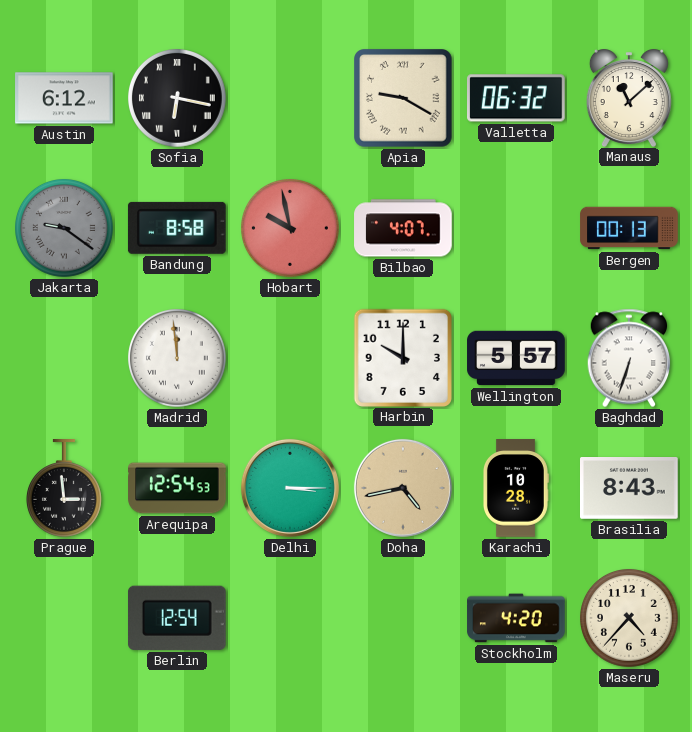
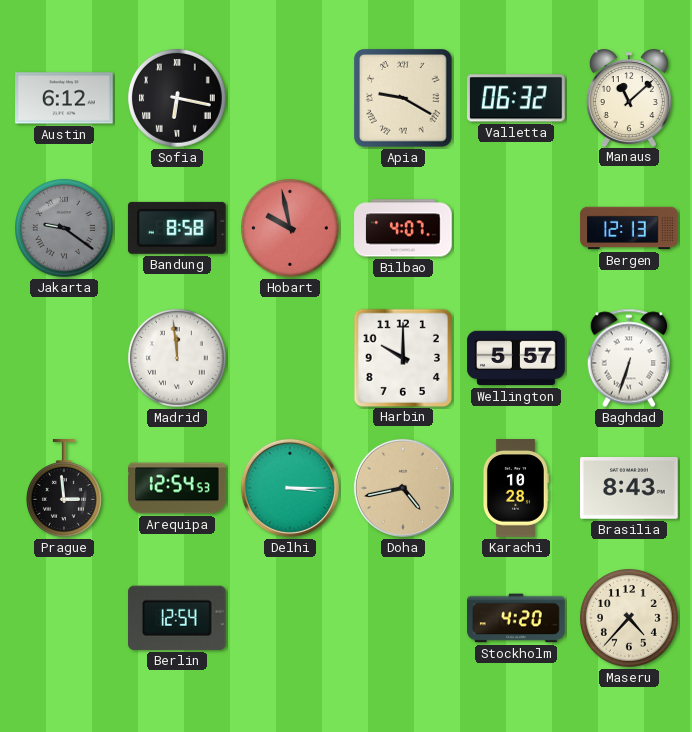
Bergen: 00:13 -> 12:13 (629, 228)
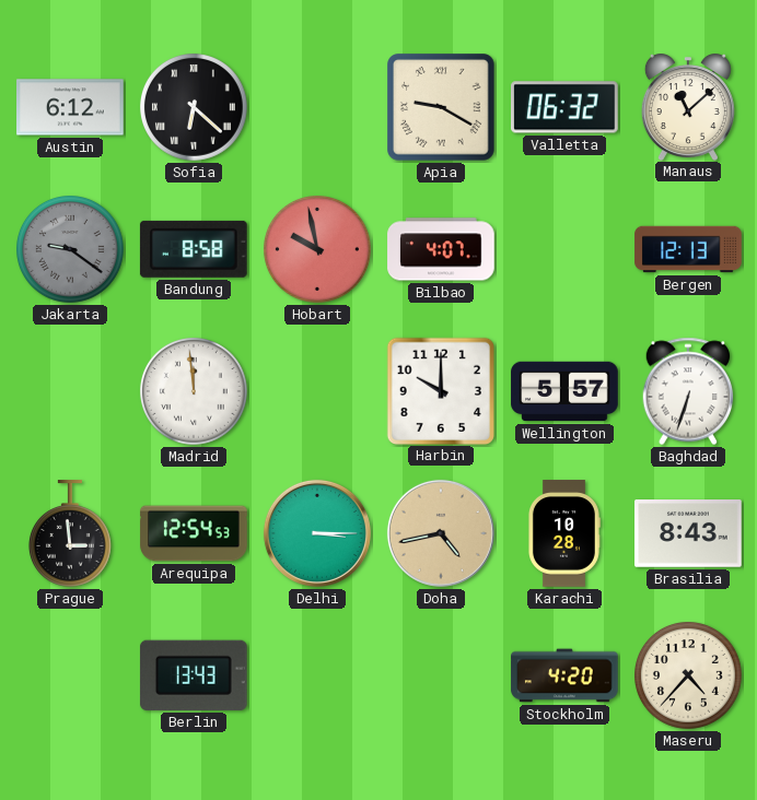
Sofia: 6:17 -> 6:22 (195, 108)
Berlin: 12:54 -> 13:43 (194, 675)
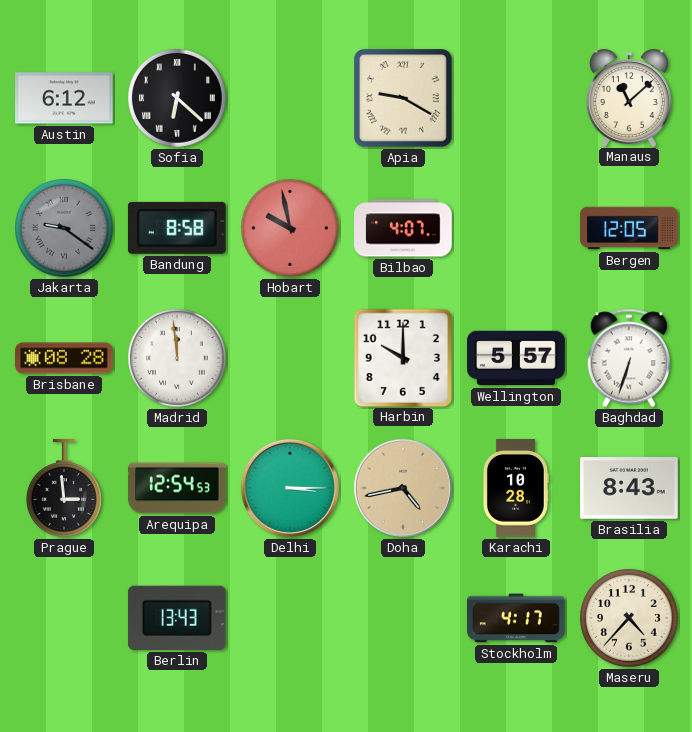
Valletta: 06:32 -> none (566, 107)
Bergen: 12:13 -> 12:05 (629, 228)
Brisbane: none -> 08:28 (64, 358)
Stockholm: 4:20 -> 4:17 (516, 618)
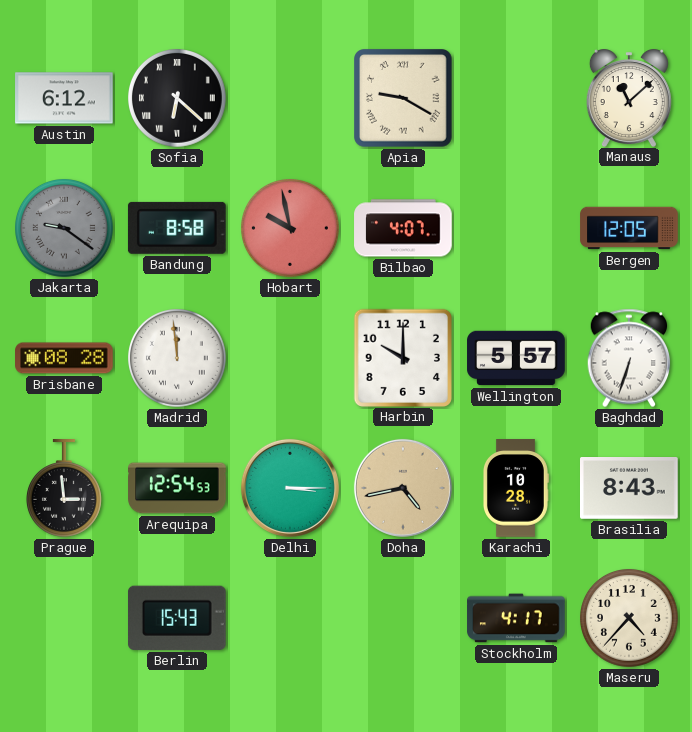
Berlin: 13:43 -> 15:43 (177, 618)
